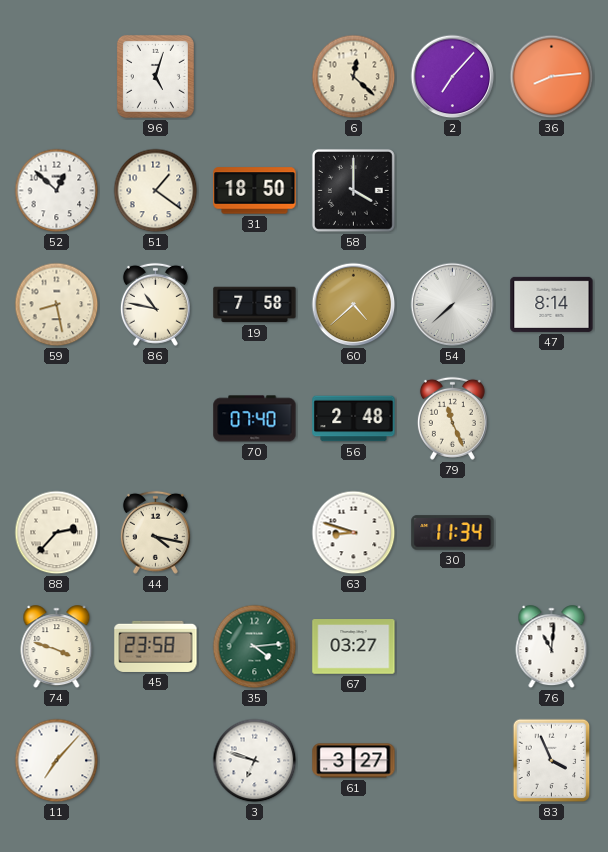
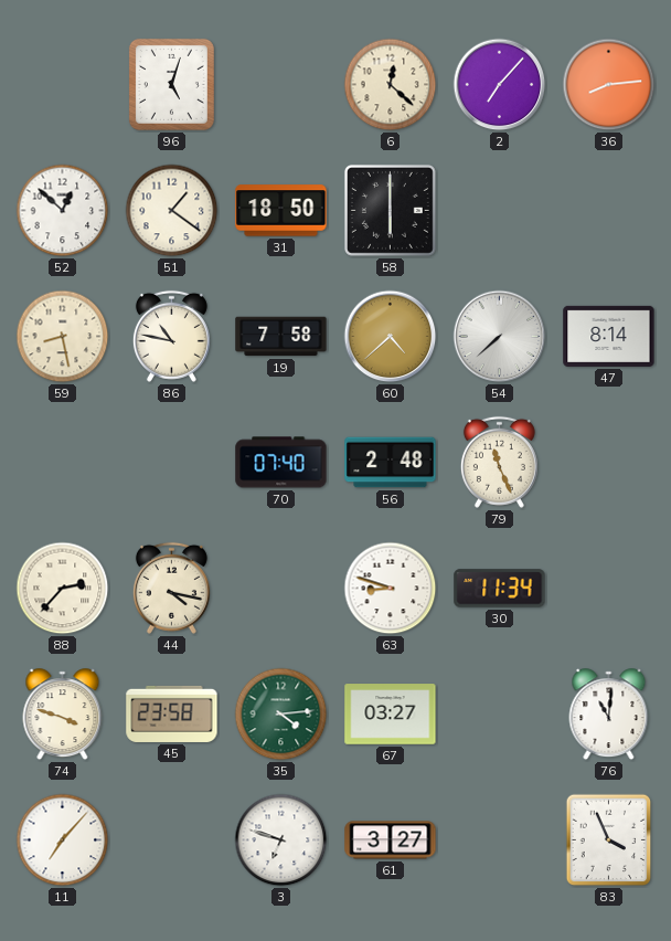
58: 4:00 -> 6:00 (390, 210)
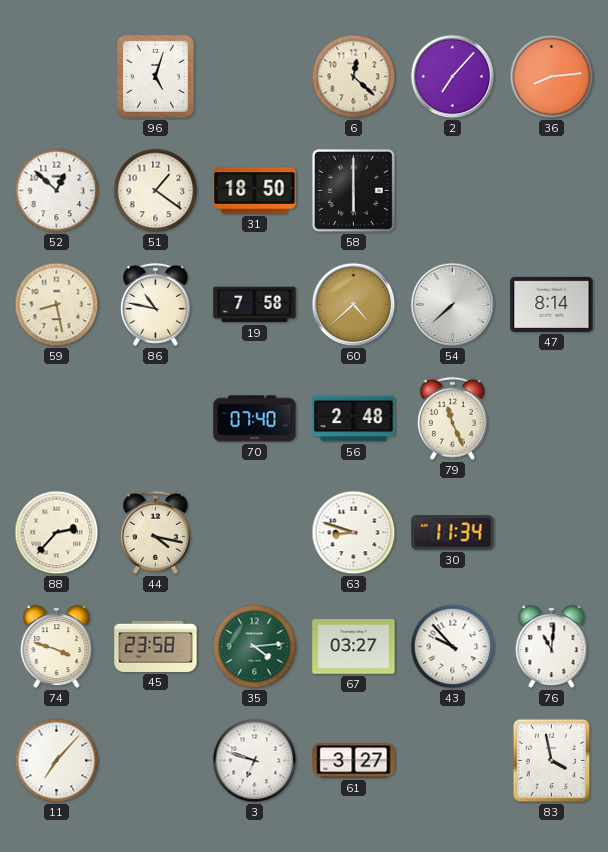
43: none -> 9:53 (453, 647)
83: 3:56 -> 3:58 (552, 761)
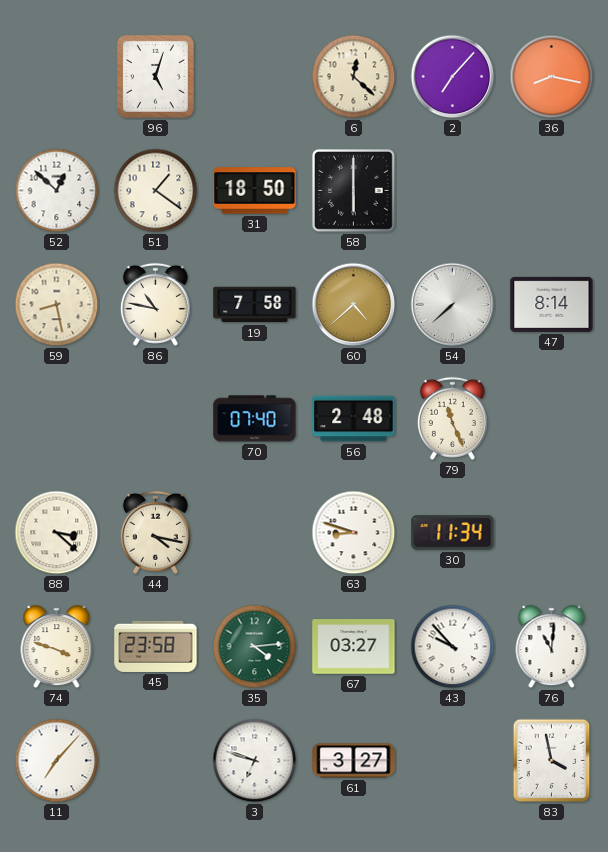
36: 8:14 -> 8:17 (552, 77)
88: 2:37 -> 3:22 (57, 533)
